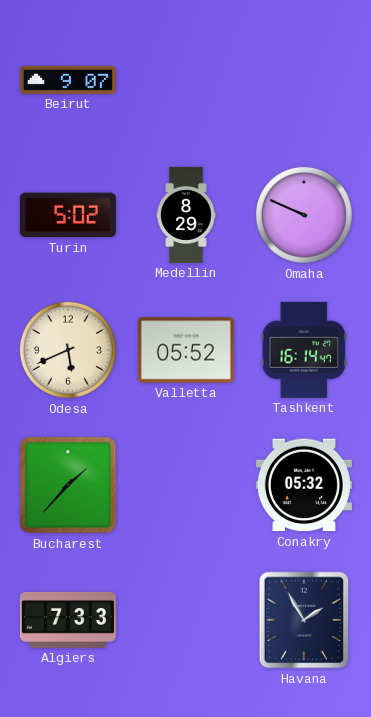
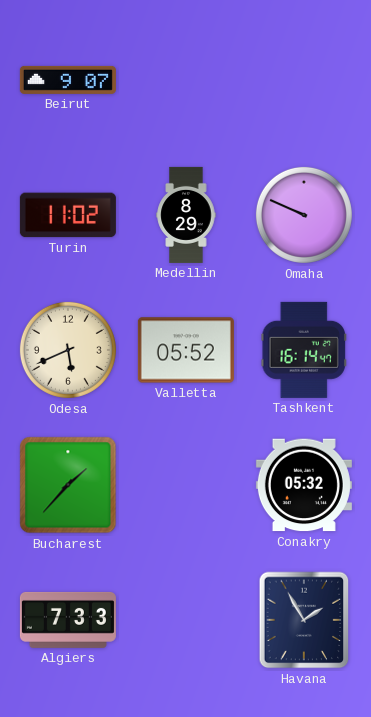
Turin: 5:02 -> 11:02 (68, 215)
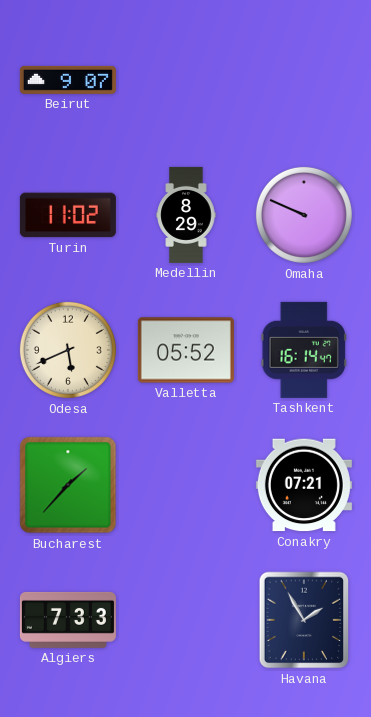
Conakry: 05:32 -> 07:21 (304, 485)
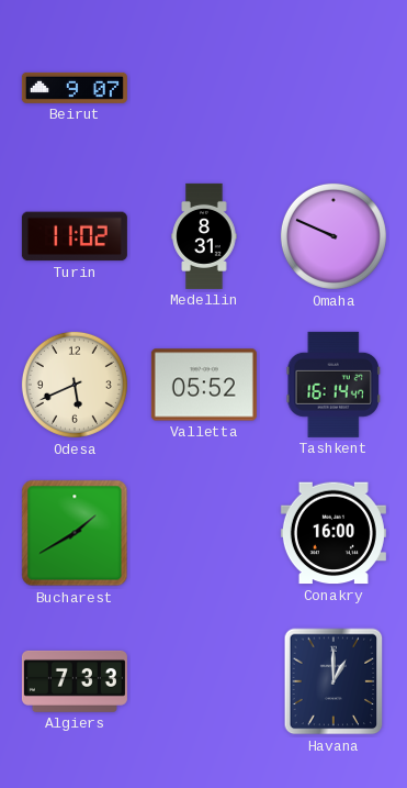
Medellin: 8:29 -> 8:31 (204, 236)
Bucharest: 1:37 -> 1:40 (75, 533)
Conakry: 07:21 -> 16:00 (333, 533)
Havana: 1:55 -> 1:00 (333, 681)
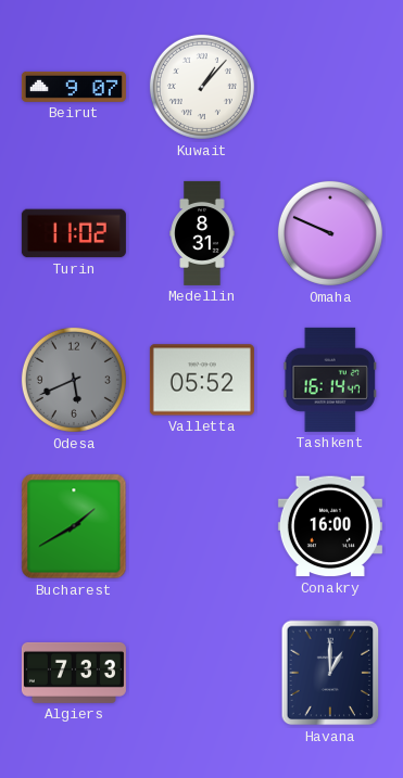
Kuwait: none -> 1:07 (202, 87)
Odesa dial: cream -> grey (74, 380)
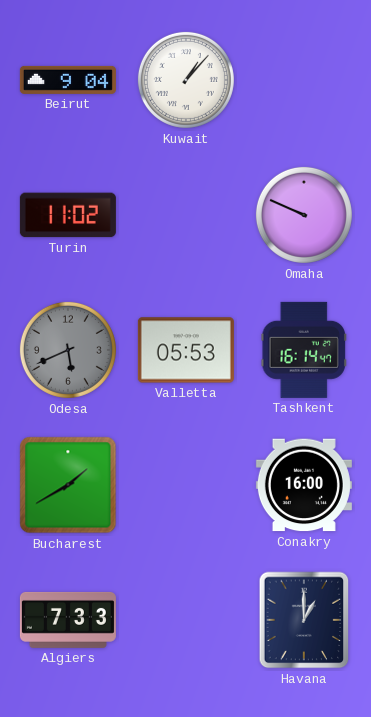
Beirut: 9:07 -> 9:04 (68, 80)
Medellin: 8:31 -> none (202, 233)
Valletta: 05:52 -> 05:53 (186, 350)
